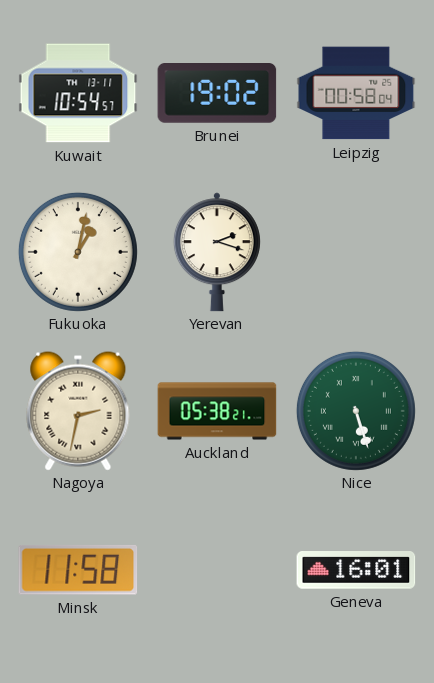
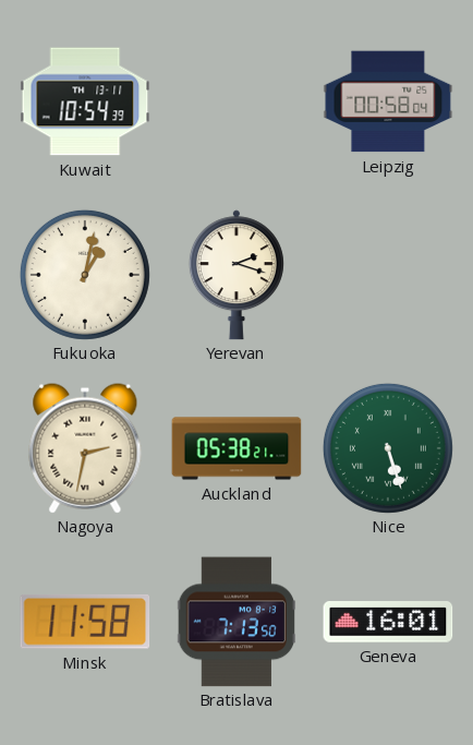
Kuwait: 10:54:57 -> 10:54:39 (85, 101)
Brunei: 19:02 -> none (217, 94)
Bratislava: none -> 7:13 (237, 622)
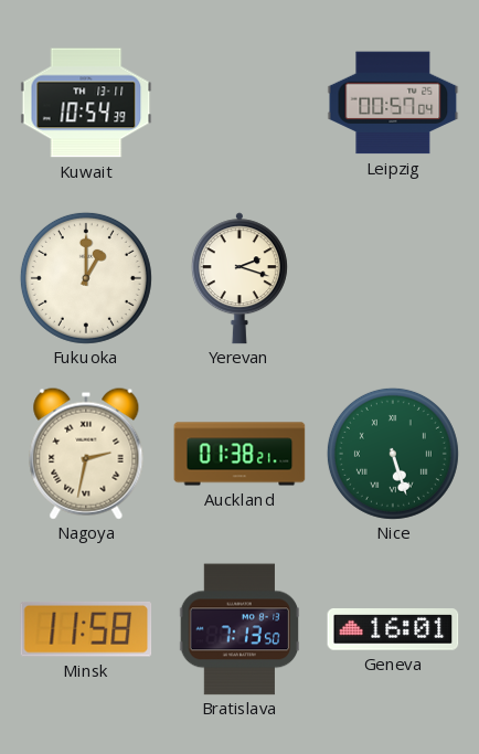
Leipzig: 00:58 -> 00:57 (393, 103)
Fukuoka: 1:02 -> 1:00 (86, 278)
Auckland: 05:38 -> 01:38 (239, 454)
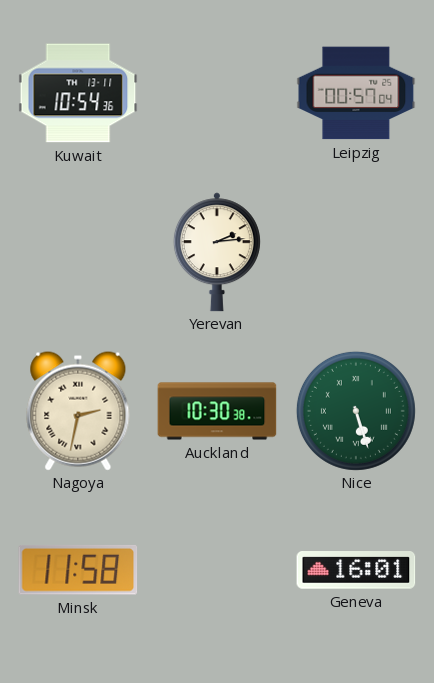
Kuwait: 10:54:39 -> 10:54:36 (78, 93)
Fukuoka: 1:00 -> none (86, 278)
Yerevan: 2:18 -> 2:14 (217, 252)
Auckland: 01:38 -> 10:30 (217, 411)
Bratislava: 7:13 -> none (239, 629)
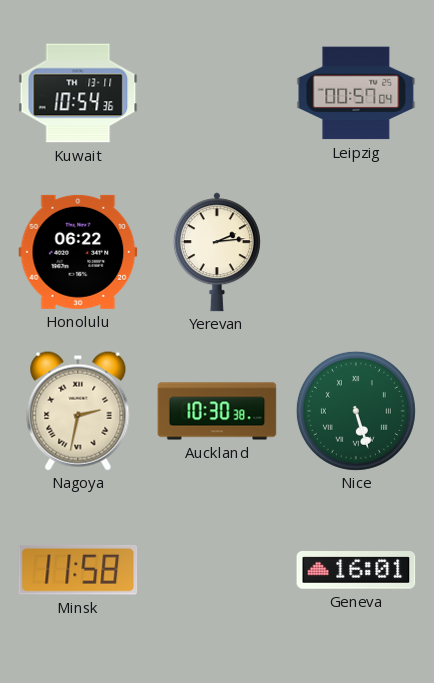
Honolulu: none -> 06:22 (78, 252)
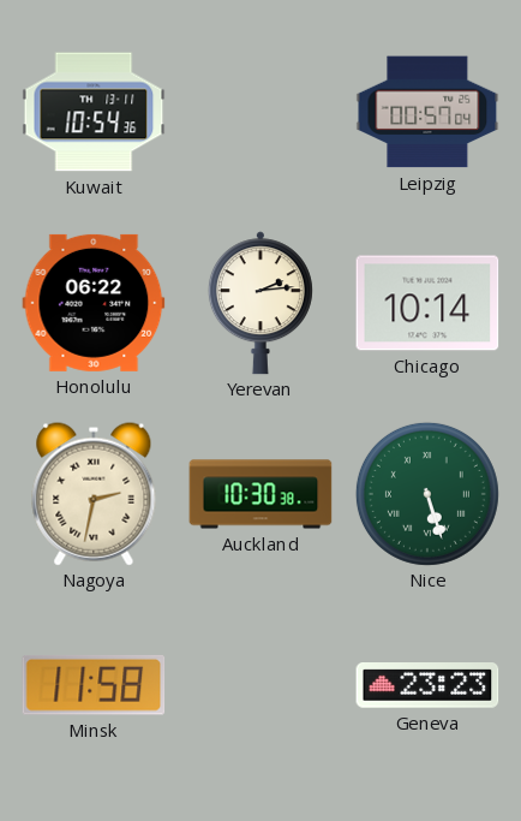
Chicago: none -> 10:14 (427, 303)
Geneva: 16:01 -> 23:23 (427, 685)
